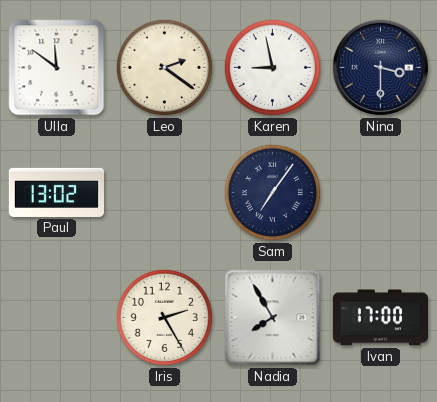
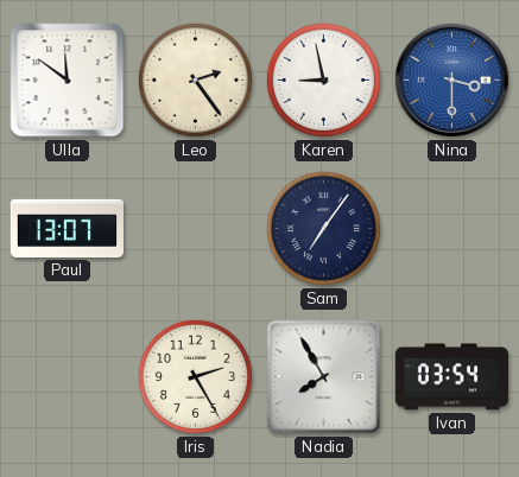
Leo: 2:21 -> 2:24 (195, 79)
Nina dial: navy -> blue (452, 81)
Paul: 13:02 -> 13:07 (67, 228)
Ivan: 17:00 -> 03:54 (451, 377)
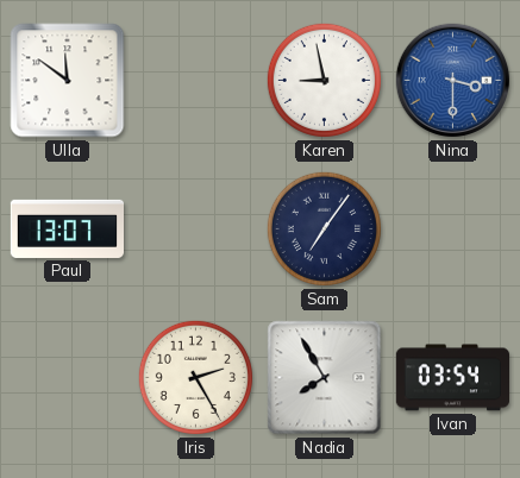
Leo: 2:24 -> none (195, 79)
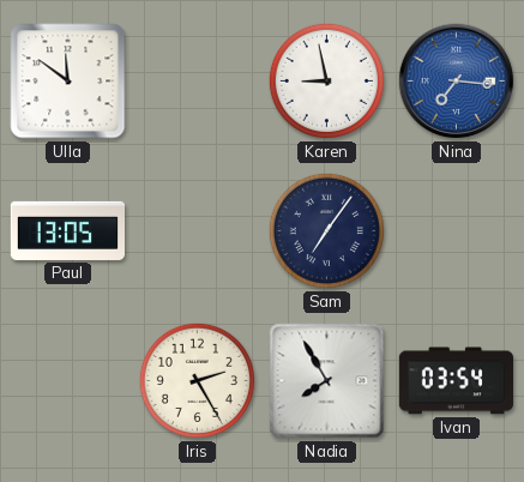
Nina: 3:30 -> 7:16 (457, 82)
Paul: 13:07 -> 13:05 (67, 230)
